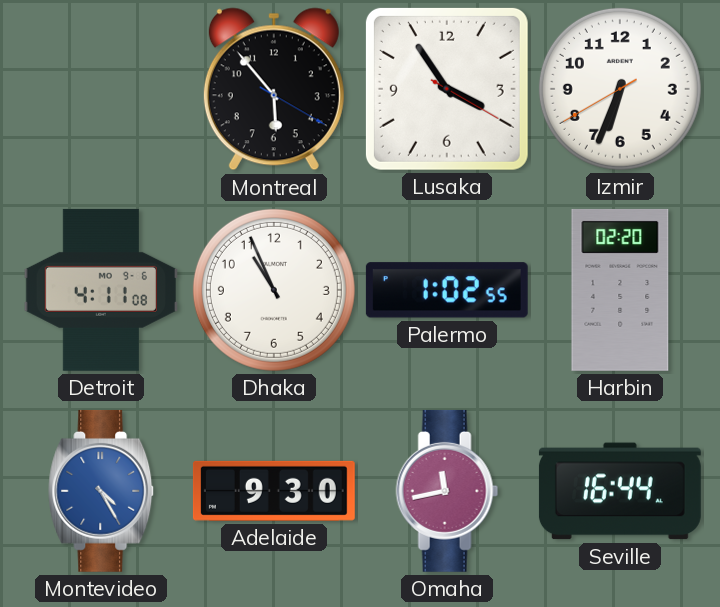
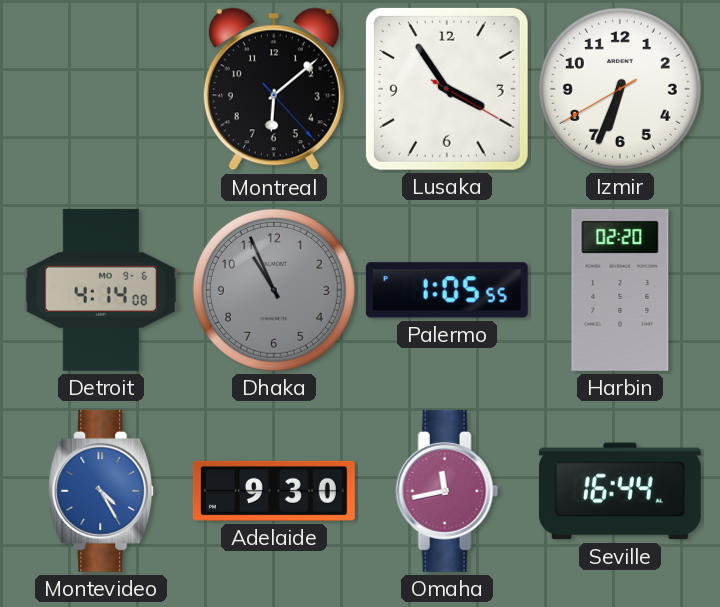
Montreal: 5:53 -> 6:08 (274, 89)
Detroit: 4:11 -> 4:14 (101, 290)
Dhaka dial: white -> grey (274, 290)
Palermo: 1:02 -> 1:05 (447, 290)
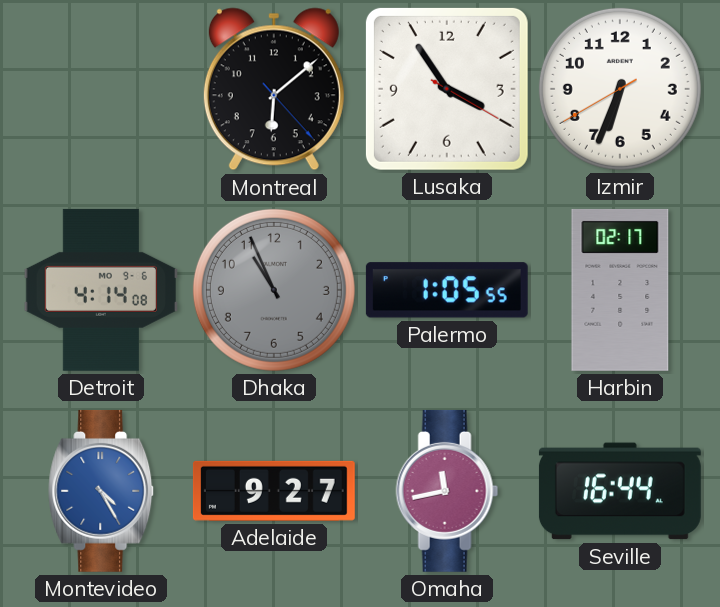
Harbin: 02:20 -> 02:17 (620, 290)
Adelaide: 9:30 -> 9:27 (274, 491)
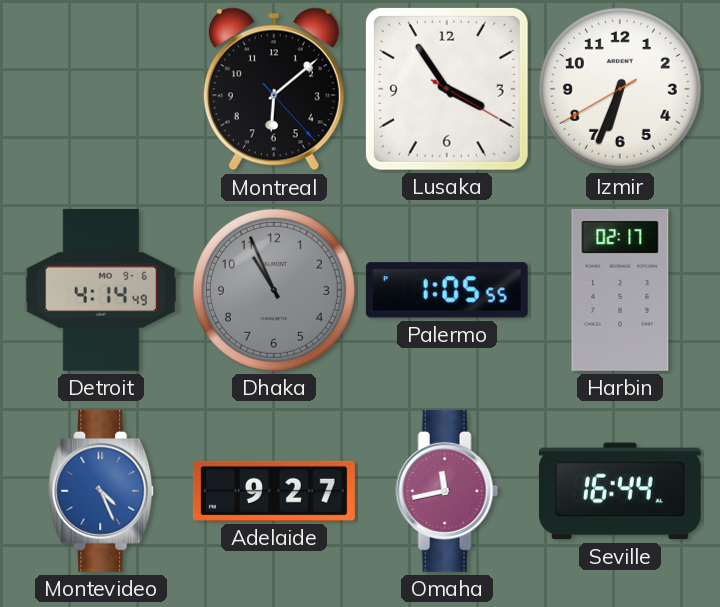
Detroit: 4:14:08 -> 4:14:49 (101, 290)
Montevideo: 4:25 -> 4:26 (102, 491)
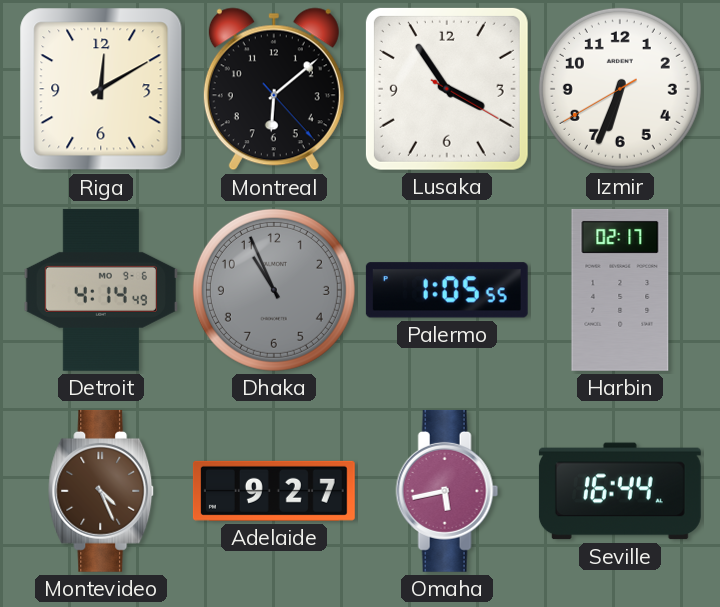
Riga: none -> 12:10 (101, 89)
Montevideo dial: blue -> brown (102, 491)
Omaha: 11:43 -> 5:43 (447, 491)
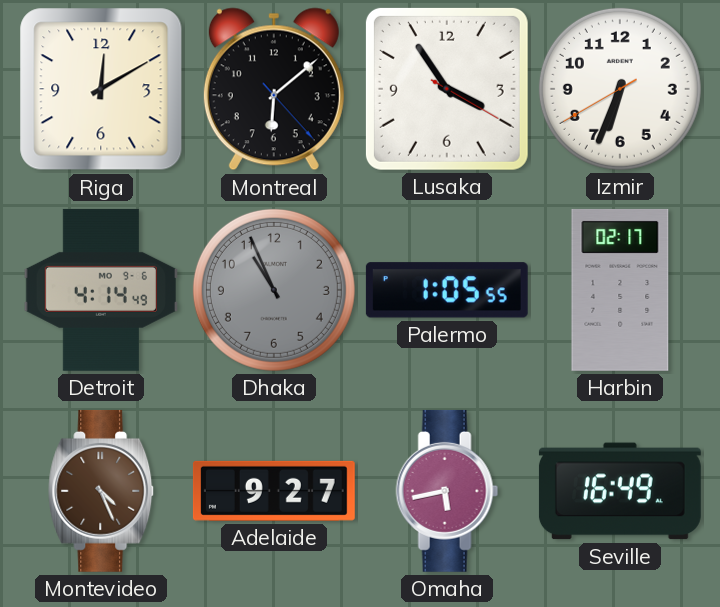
Seville: 16:44 -> 16:49 (620, 491)
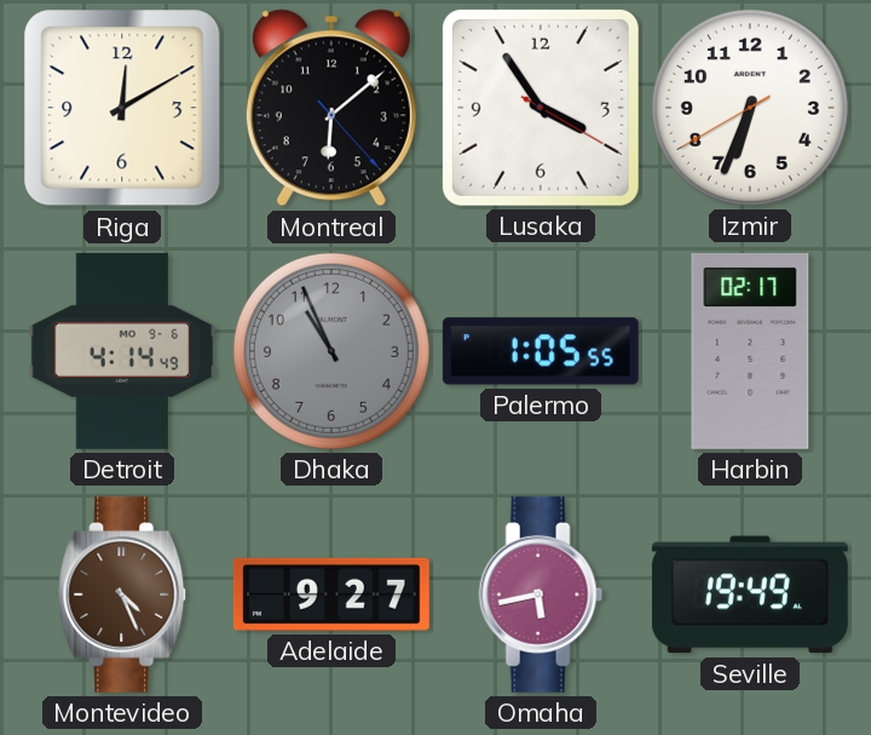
Seville: 16:49 -> 19:49 (750, 595)
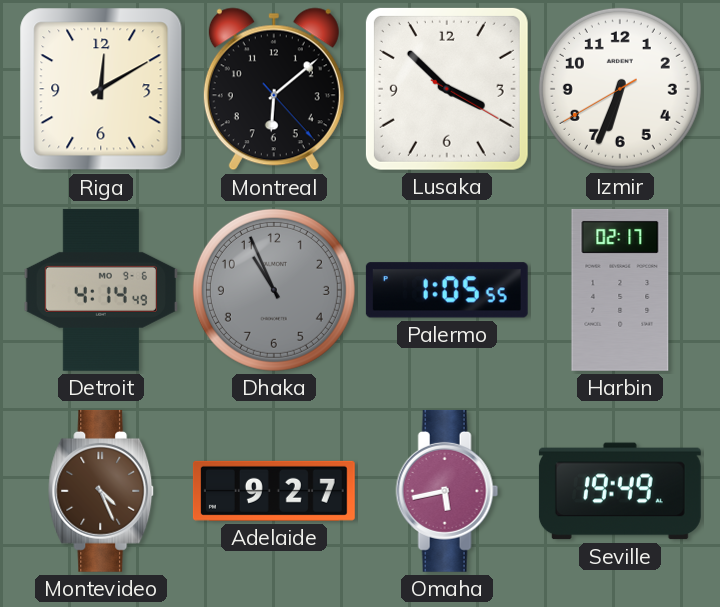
Lusaka: 3:54 -> 3:52 (447, 89)
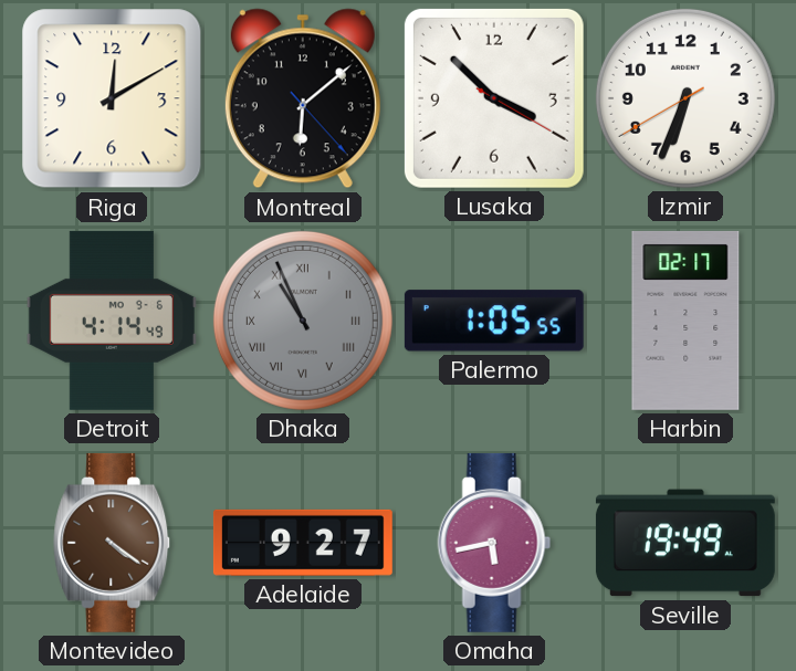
Dhaka numerals: Arabic -> Roman (303, 321)
Montevideo: 4:26 -> 4:21 (113, 543)
